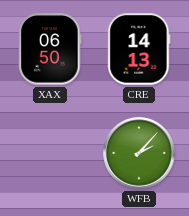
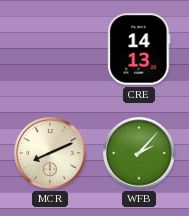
XAX: 06:50 -> none (50, 49)
MCR: none -> 8:11 (50, 153)
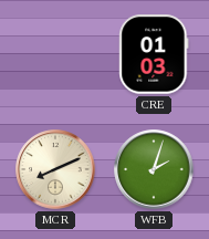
CRE: 14:13 -> 01:03 (154, 54)
WFB: 2:07 -> 2:03 (154, 169)
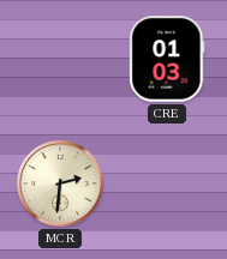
MCR: 8:11 -> 2:31 (60, 183)
WFB: 2:03 -> none (154, 169)
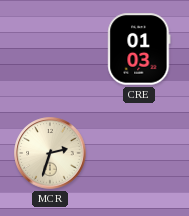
MCR: 2:31 -> 2:33 (50, 153)
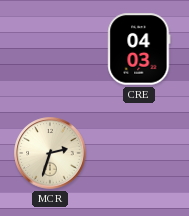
CRE: 01:03 -> 04:03 (139, 49)
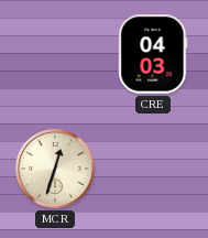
MCR: 2:33 -> 12:33 (55, 169)
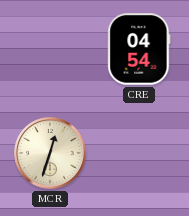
CRE: 04:03 -> 04:54 (139, 49)
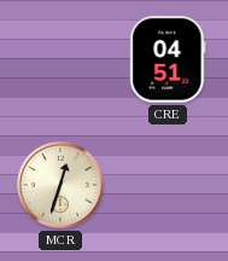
CRE: 04:54 -> 04:51 (168, 59)
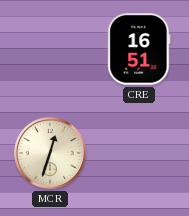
CRE: 04:51 -> 16:51 (139, 49)
